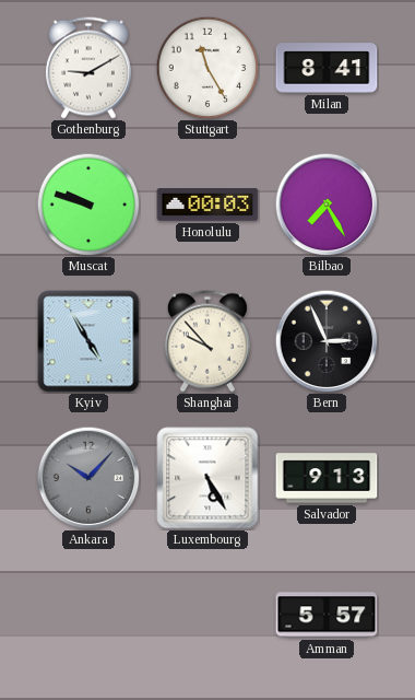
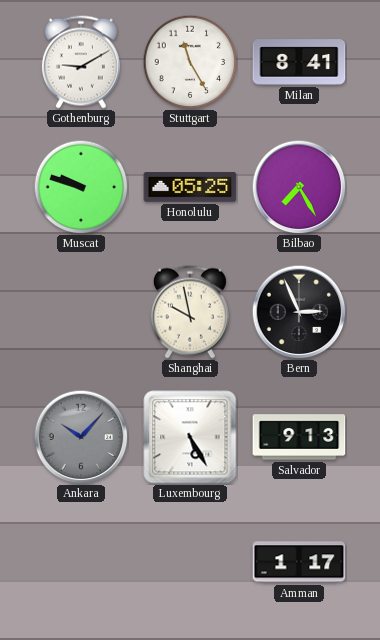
Honolulu: 00:03 -> 05:25 (190, 187)
Kyiv: 4:55 -> none (88, 341)
Shanghai: 9:53 -> 9:58 (190, 312)
Amman: 5:57 -> 1:17 (299, 562)
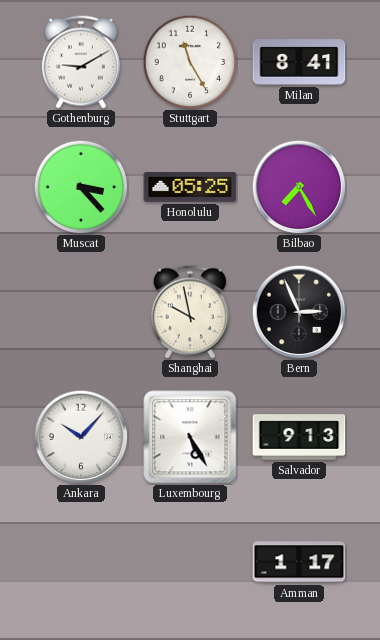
Muscat: 9:48 -> 3:23 (81, 187)
Ankara dial: grey -> white (81, 437)
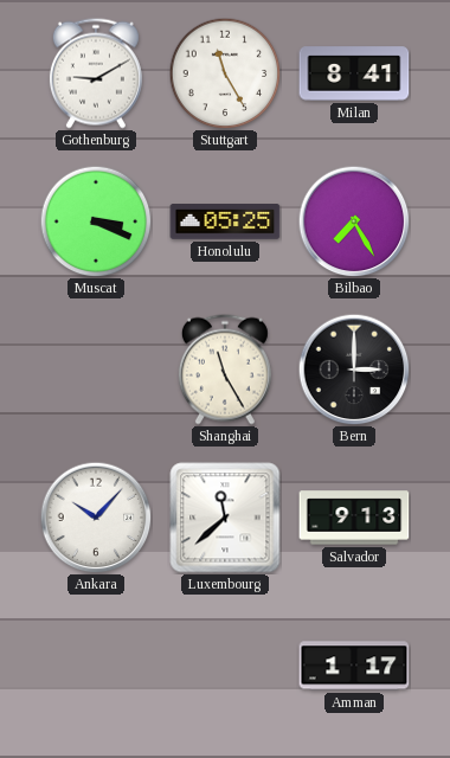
Muscat: 3:23 -> 3:19 (96, 221)
Shanghai: 9:58 -> 11:25 (225, 370)
Bern: 2:56 -> 3:00 (354, 370)
Luxembourg: 5:25 -> 11:38 (225, 518)
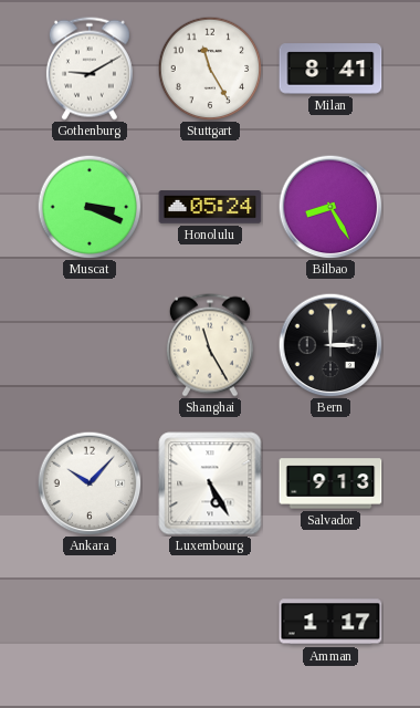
Honolulu: 05:25 -> 05:24 (210, 207)
Bilbao: 7:25 -> 8:25 (330, 207)
Luxembourg: 11:38 -> 5:25 (210, 483)
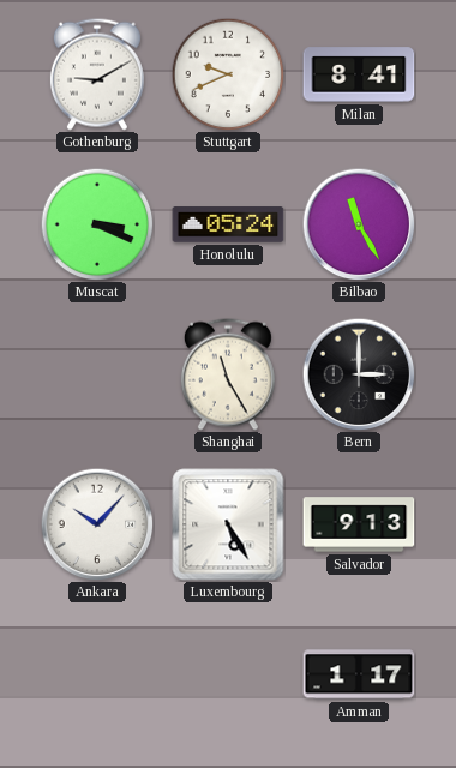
Stuttgart: 11:25 -> 9:41 (228, 74)
Bilbao: 8:25 -> 11:25 (359, 224)
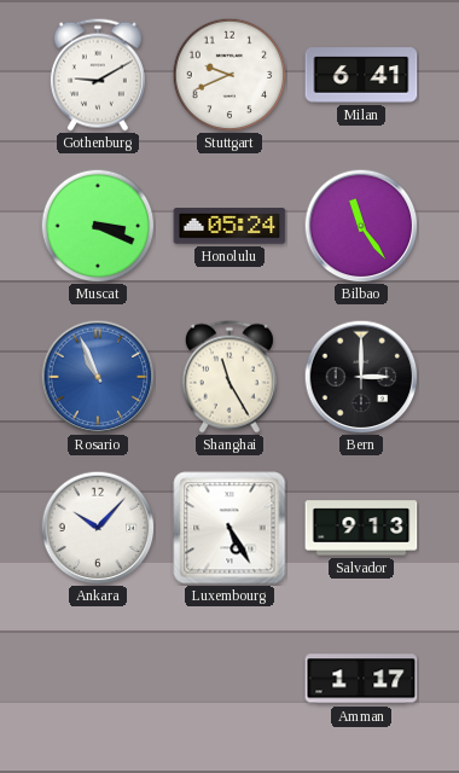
Milan: 8:41 -> 6:41 (361, 75)
Bilbao: 11:25 -> 11:24 (361, 226)
Rosario: none -> 10:56 (98, 377)
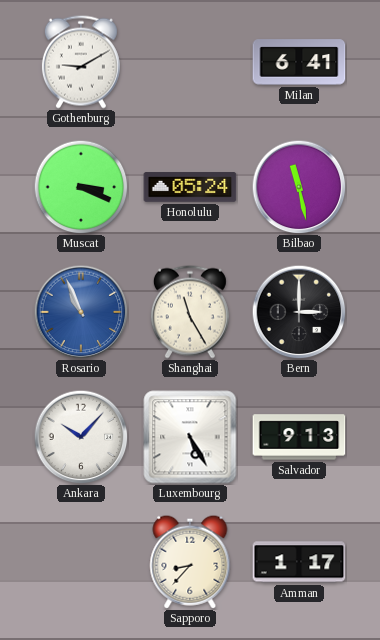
Stuttgart: 9:41 -> none (230, 75)
Bilbao: 11:24 -> 11:28 (299, 187)
Sapporo: none -> 8:37 (190, 562)
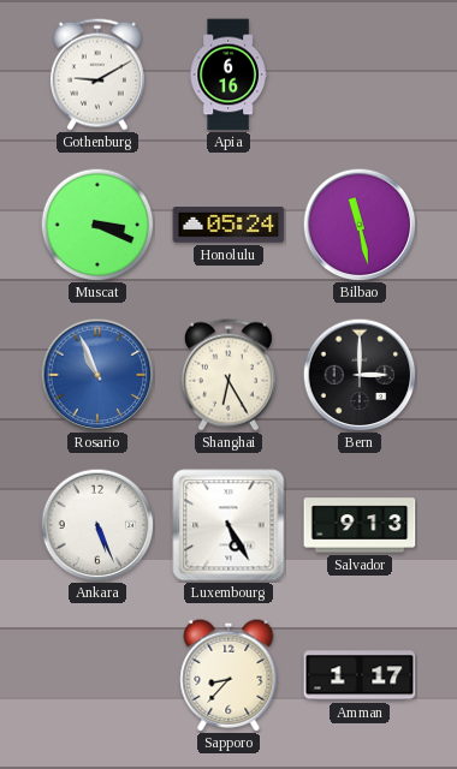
Apia: none -> 6:16 (228, 74)
Milan: 6:41 -> none (299, 62)
Shanghai: 11:25 -> 6:25 (228, 375)
Ankara: 10:07 -> 5:26 (97, 525)
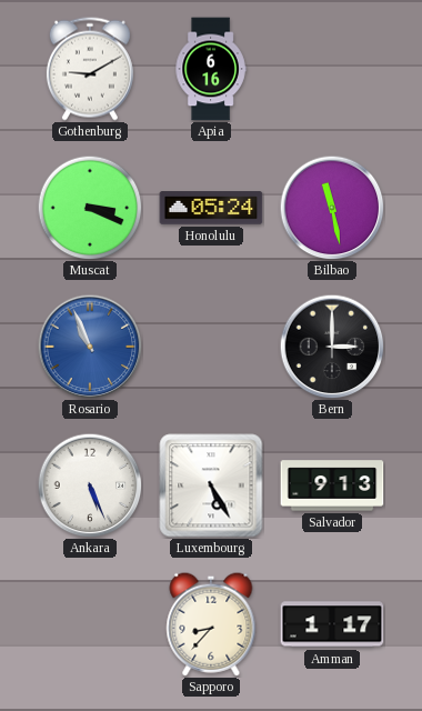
Shanghai: 6:25 -> none (228, 375)
